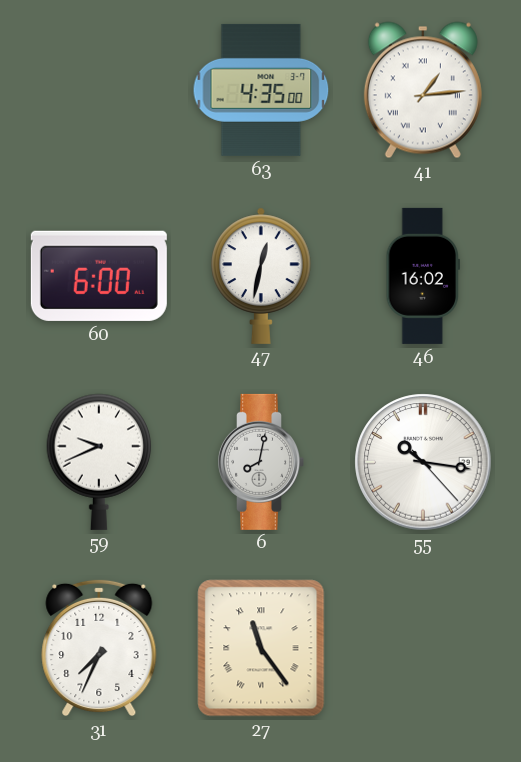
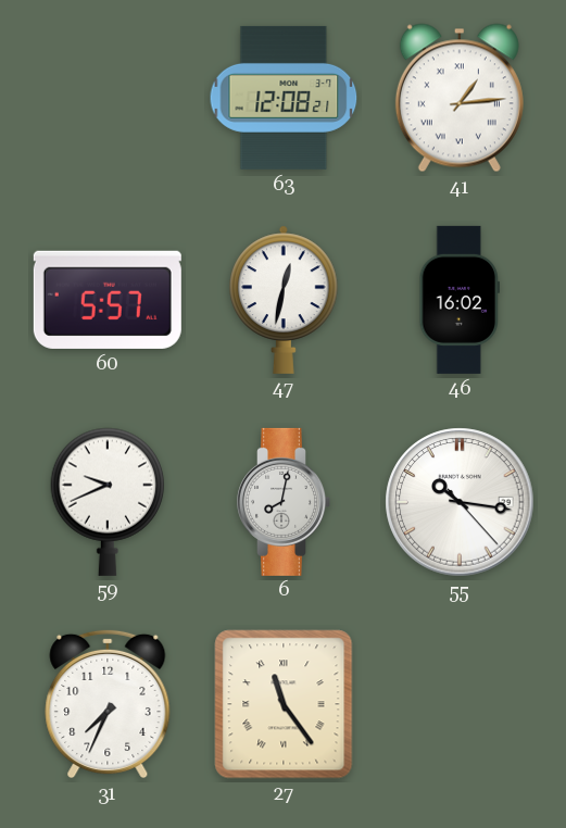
63: 4:35 -> 12:08 (284, 98)
60: 6:00 -> 5:57 (108, 300)
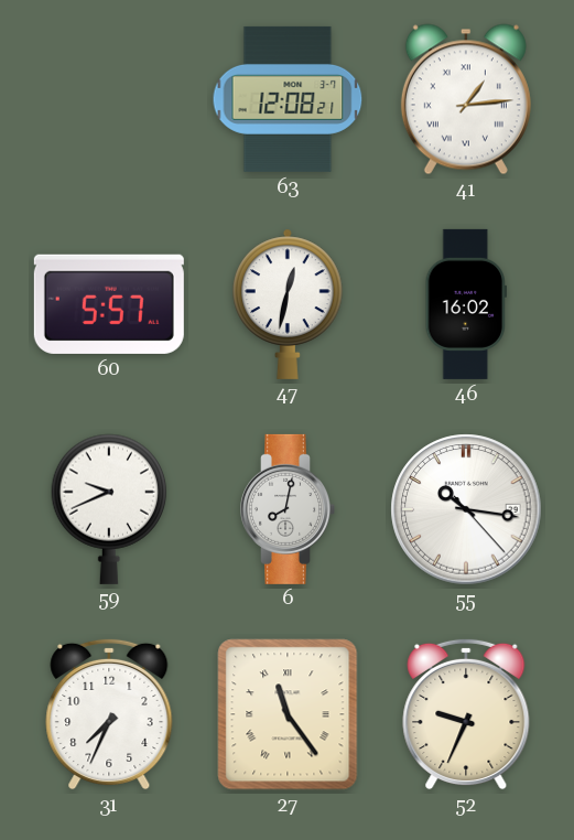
52: none -> 9:34 (466, 714)
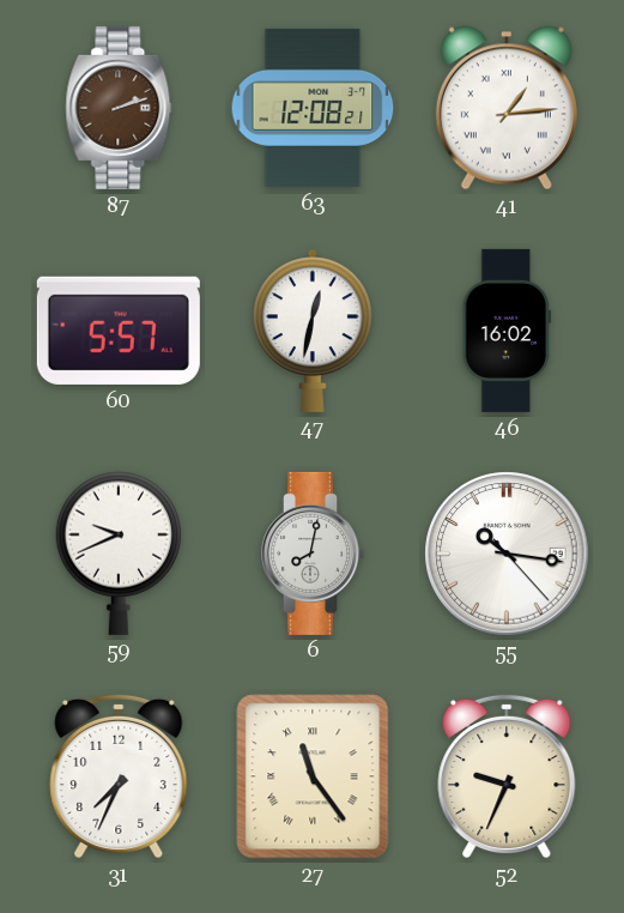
87: none -> 2:12 (119, 108)
